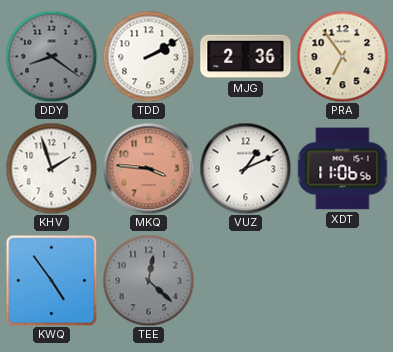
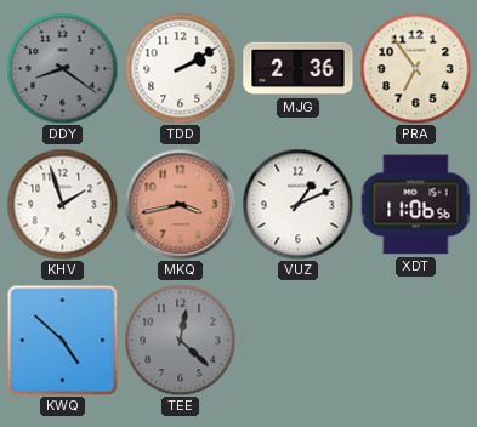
MKQ: 3:46 -> 3:43 (180, 204)
KWQ: 4:54 -> 4:52 (62, 340)
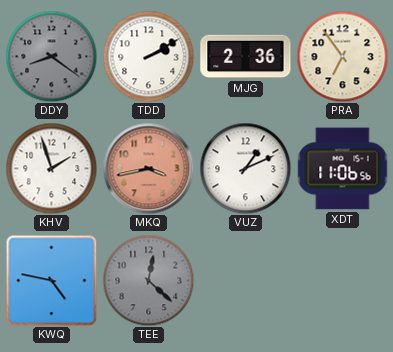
KWQ: 4:52 -> 4:47 (51, 280)
